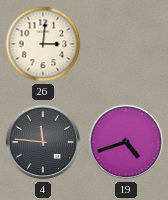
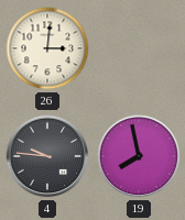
4: 11:46 -> 9:46 (47, 156)
19: 4:42 -> 7:58 (139, 156)
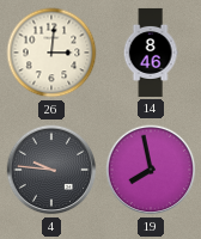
14: none -> 8:46 (151, 53)
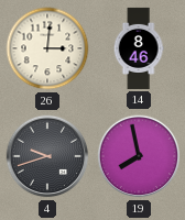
4: 9:46 -> 9:42 (47, 156)
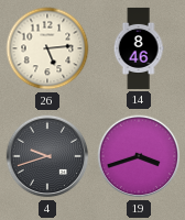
26: 3:01 -> 5:14 (47, 48)
19: 7:58 -> 3:42 (139, 156)
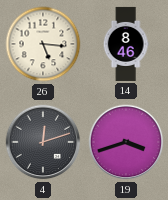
26: 5:14 -> 5:16 (43, 44)
4: 9:42 -> 12:12 (43, 142)
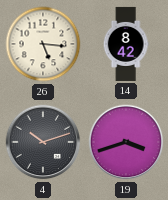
14: 8:46 -> 8:42 (126, 44)
4: 12:12 -> 10:12 (43, 142)
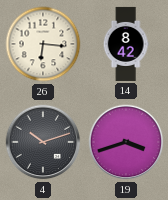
26: 5:16 -> 6:16 (43, 44)
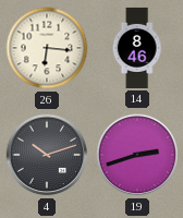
14: 8:42 -> 8:46 (137, 48)
19: 3:42 -> 2:42 (137, 155)
